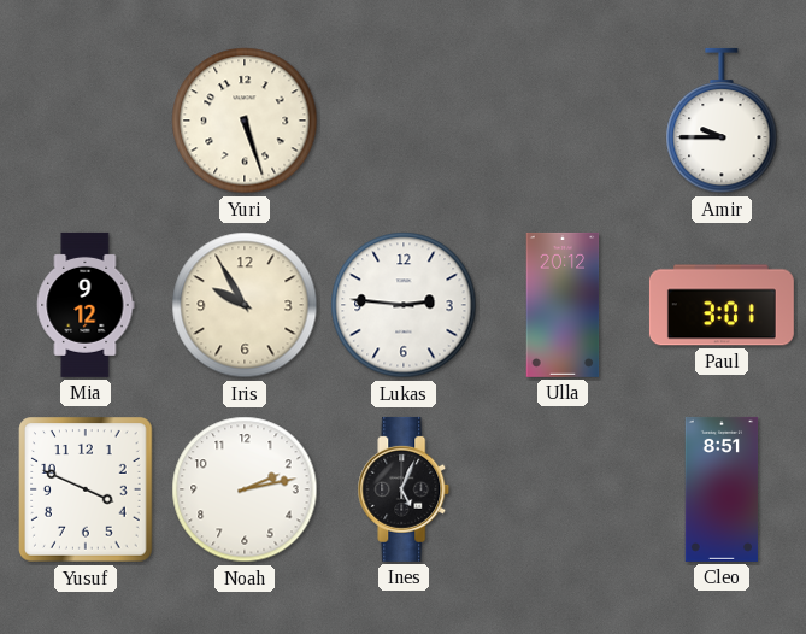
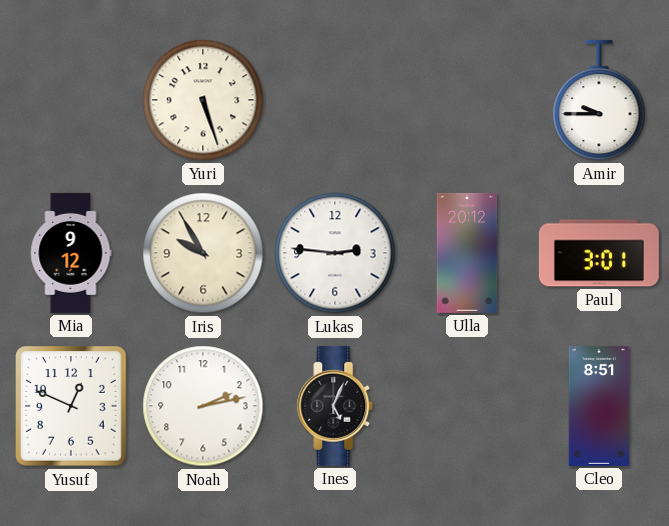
Yusuf: 3:49 -> 12:49 (71, 406)
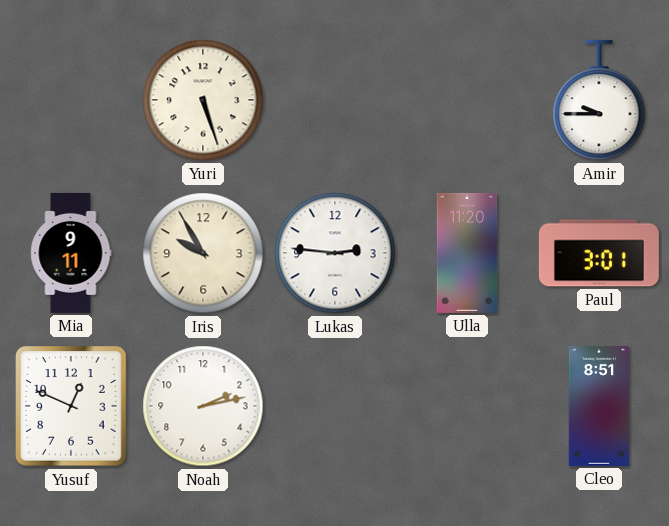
Mia: 9:12 -> 9:11 (71, 253)
Ulla: 20:12 -> 11:20 (467, 253)
Ines: 5:04 -> none (335, 406)
